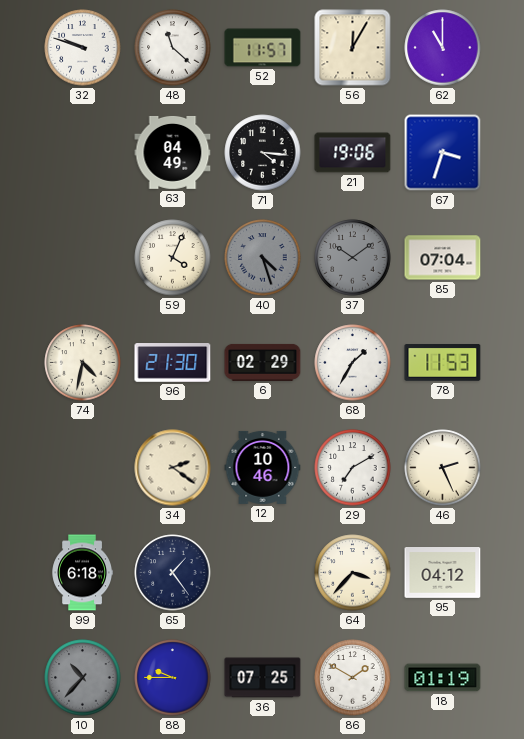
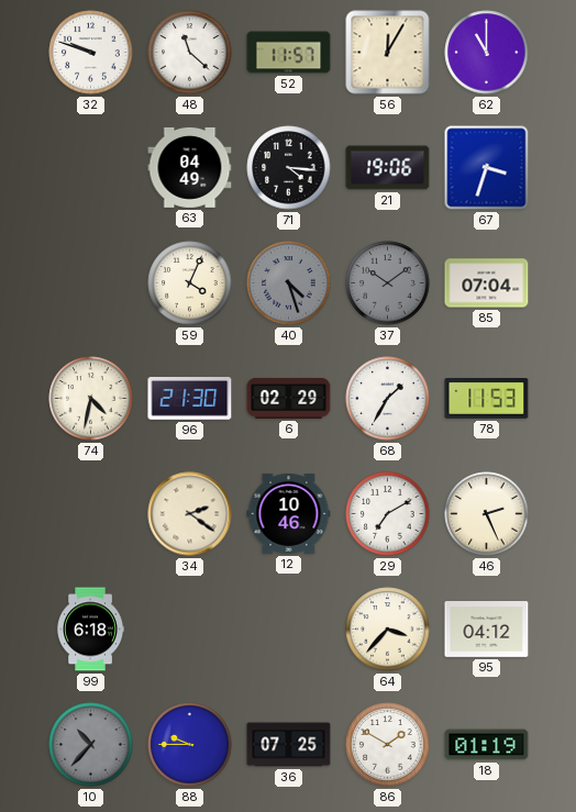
65: 1:24 -> none (173, 573)
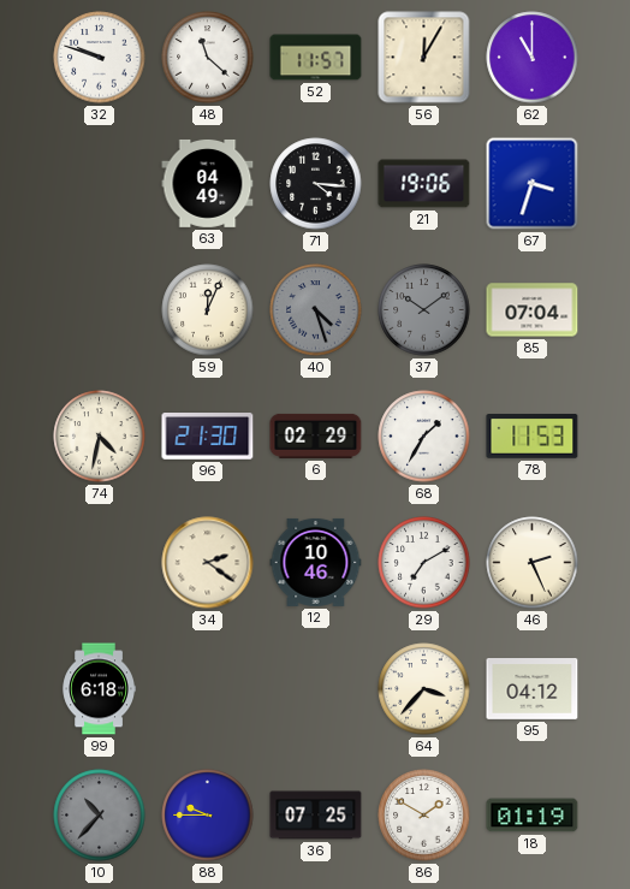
59: 4:04 -> 12:04 (208, 310)
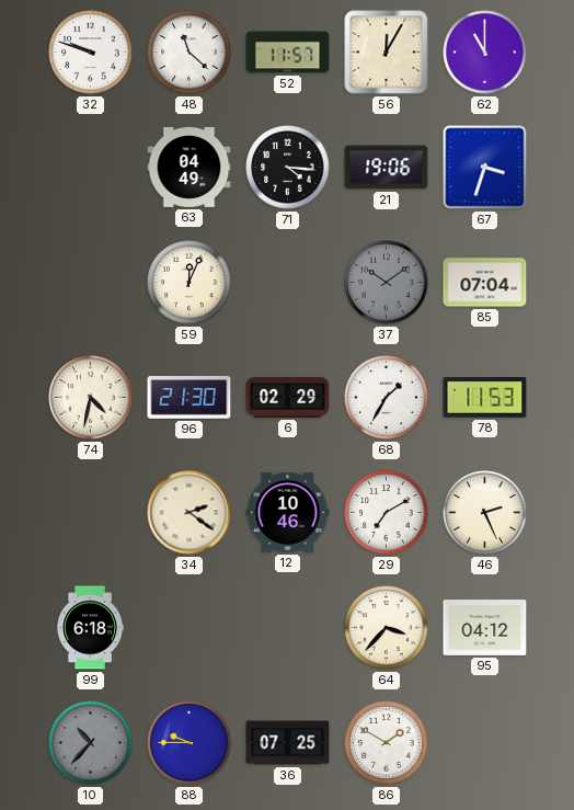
40: 4:27 -> none (316, 310)
18: 01:19 -> none (533, 816)
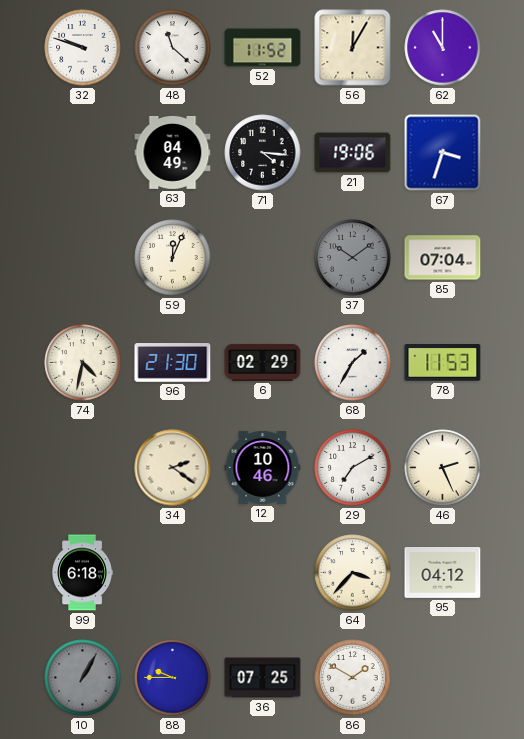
52: 11:57 -> 11:52 (263, 48)
10: 10:37 -> 1:05 (83, 678)
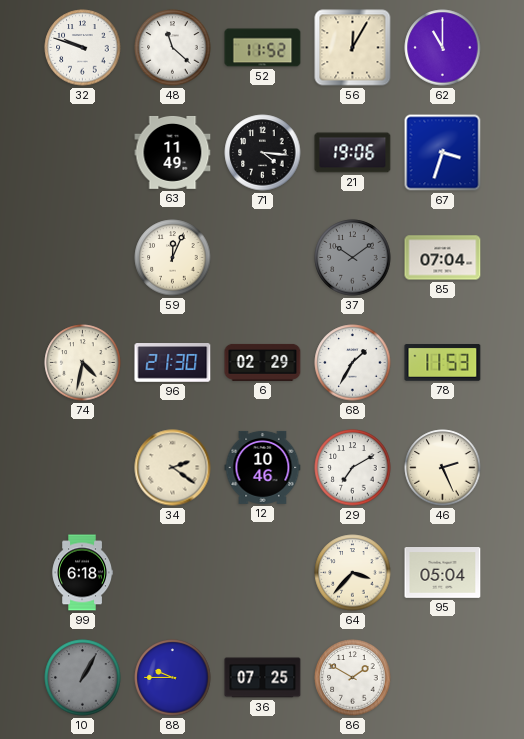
63: 04:49 -> 11:49 (173, 152)
95: 04:12 -> 05:04 (443, 573)
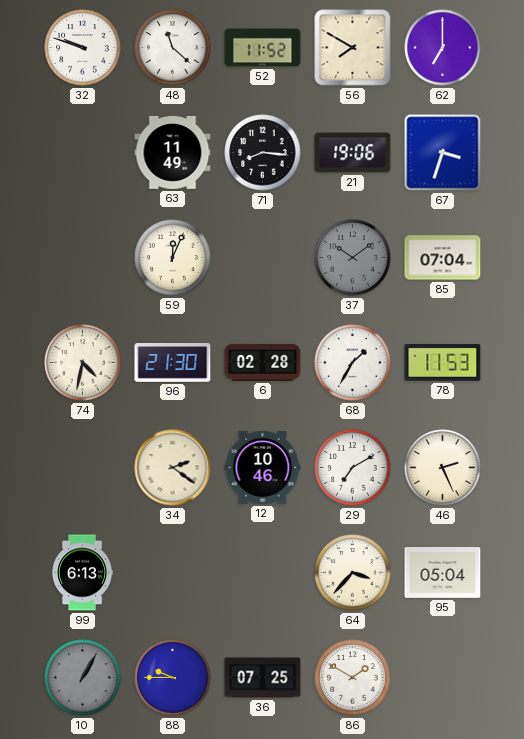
56: 12:05 -> 7:50 (353, 48)
62: 11:00 -> 7:00 (443, 48)
71: 4:16 -> 8:16 (263, 153)
6: 02:29 -> 02:28 (263, 362)
99: 6:18 -> 6:13 (82, 573)
